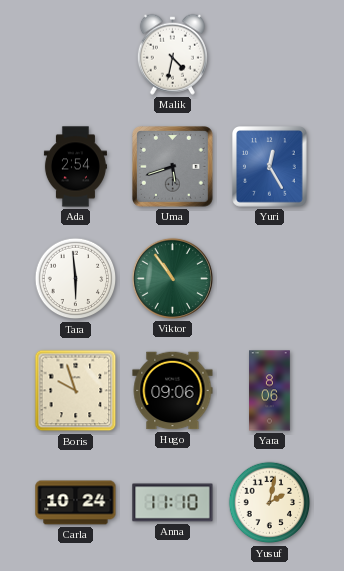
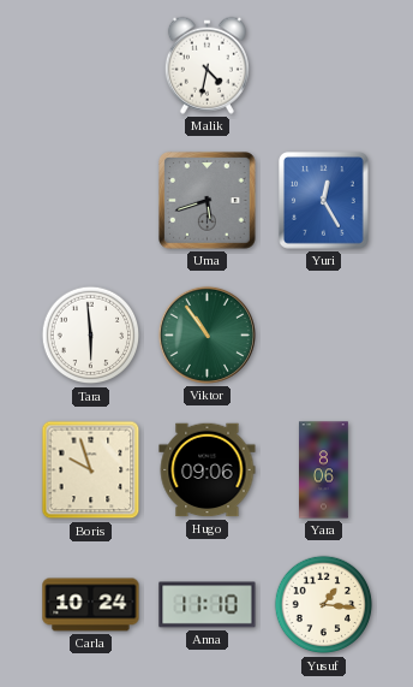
Ada: 2:54 -> none (75, 167)
Yusuf: 2:02 -> 1:16 (324, 605)
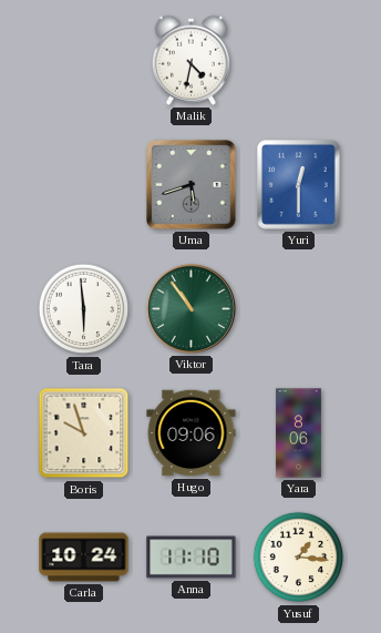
Yuri: 12:25 -> 12:30 (299, 185)
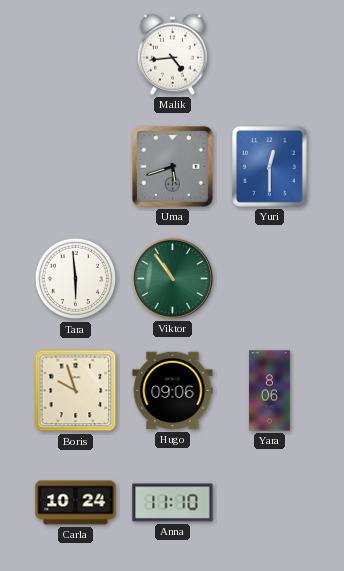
Malik: 4:32 -> 4:44 (172, 54)
Yusuf: 1:16 -> none (299, 558)
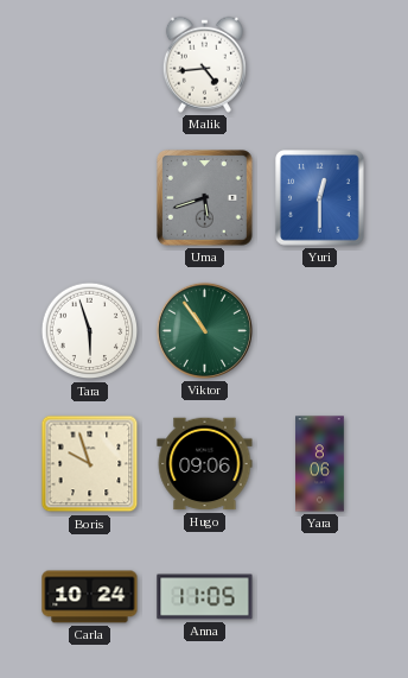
Tara: 5:59 -> 5:57 (90, 331)
Anna: 11:10 -> 11:05 (205, 597)
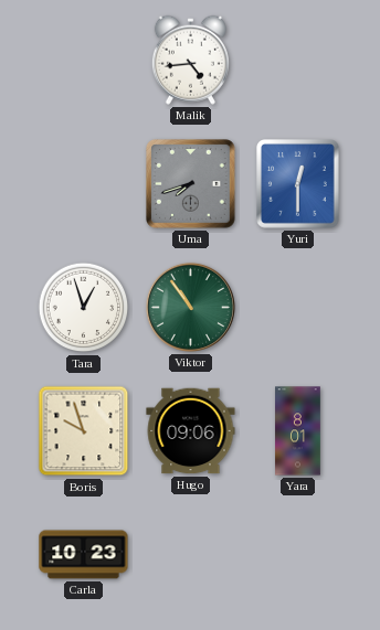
Uma: 5:42 -> 7:42 (191, 184)
Tara: 5:57 -> 12:57 (84, 308)
Yara: 8:06 -> 8:01 (298, 431)
Carla: 10:24 -> 10:23 (84, 555)
Anna: 11:05 -> none (205, 597)
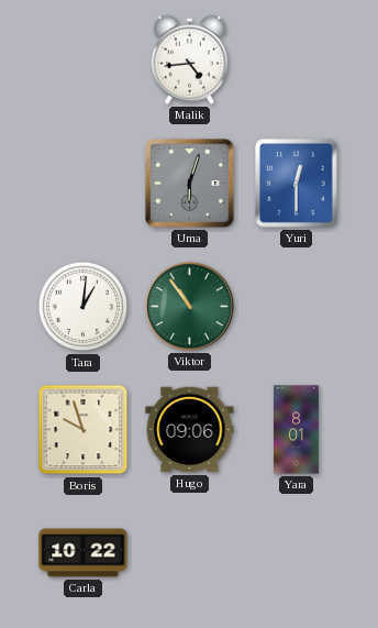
Uma: 7:42 -> 6:03 (190, 184)
Tara: 12:57 -> 1:01 (84, 307)
Carla: 10:23 -> 10:22 (84, 553)
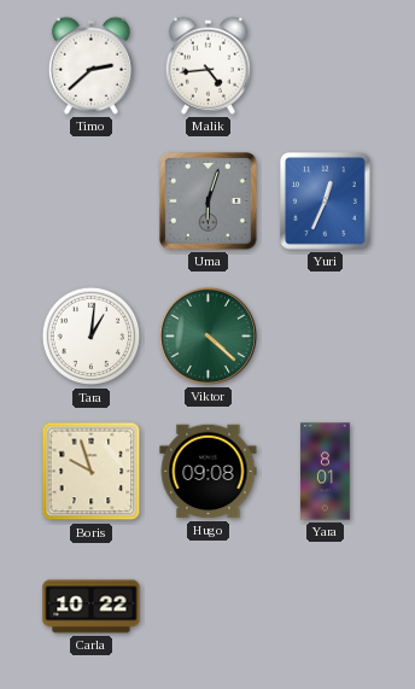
Timo: none -> 2:38 (90, 65)
Yuri: 12:30 -> 12:34 (326, 202)
Viktor: 10:54 -> 4:22 (207, 335)
Hugo: 09:06 -> 09:08 (209, 472)
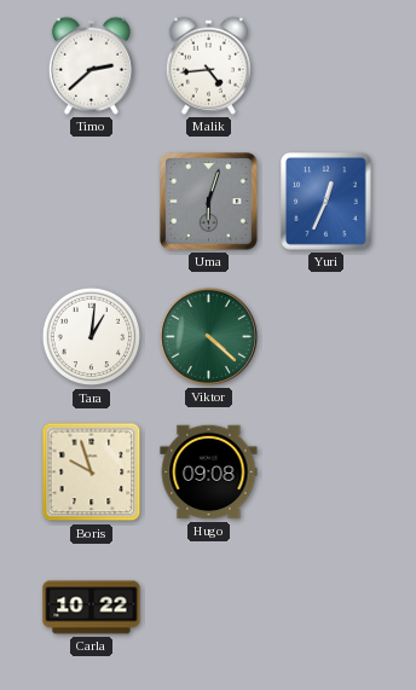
Yara: 8:01 -> none (326, 472)
